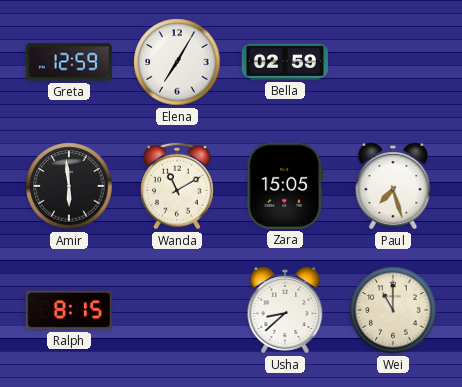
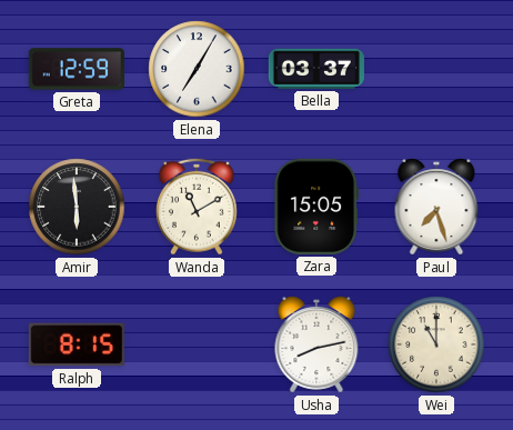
Bella: 02:59 -> 03:37 (316, 69)
Usha: 8:38 -> 8:13 (316, 344)
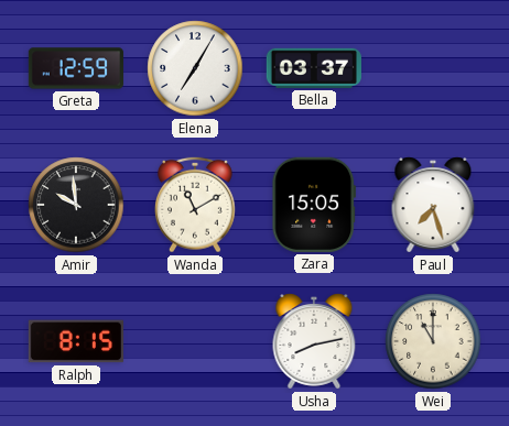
Amir: 5:59 -> 9:59 (76, 205)
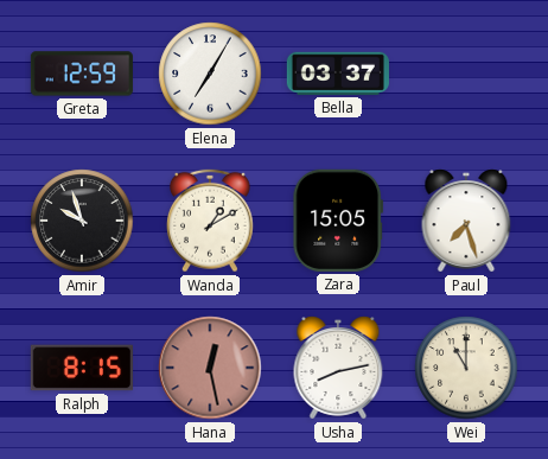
Amir: 9:59 -> 9:57 (82, 221)
Wanda: 11:10 -> 1:10 (211, 221)
Hana: none -> 12:28 (210, 368)
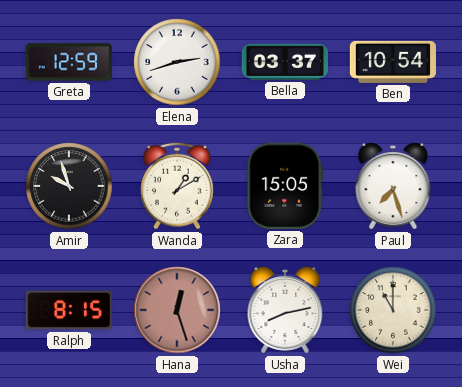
Elena: 7:05 -> 2:42 (177, 62)
Ben: none -> 10:54 (393, 62)
Hana: 12:28 -> 12:27 (177, 310)
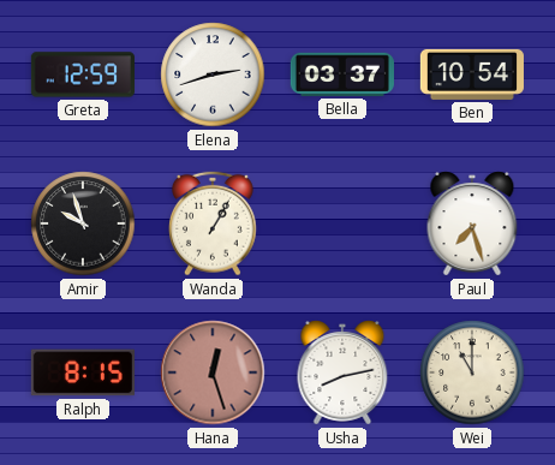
Wanda: 1:10 -> 1:05 (214, 223)
Zara: 15:05 -> none (285, 186)
